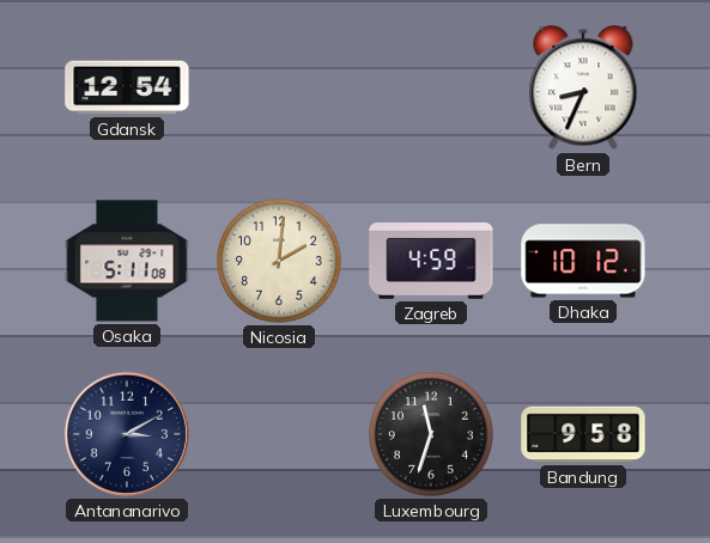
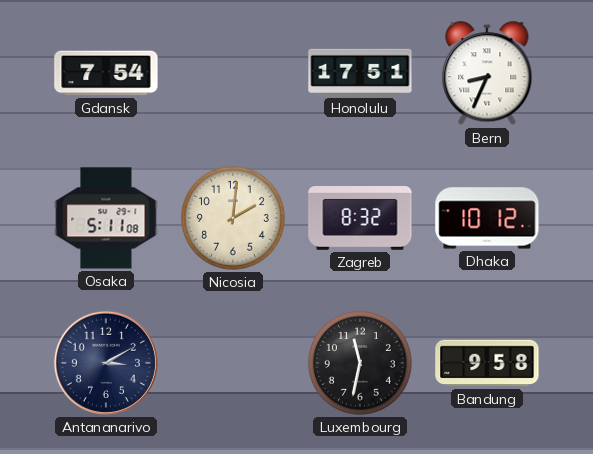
Gdansk: 12:54 -> 7:54 (106, 73)
Honolulu: none -> 17:51 (360, 72)
Zagreb: 4:59 -> 8:32 (360, 219)
Luxembourg: 11:33 -> 11:32 (361, 364)
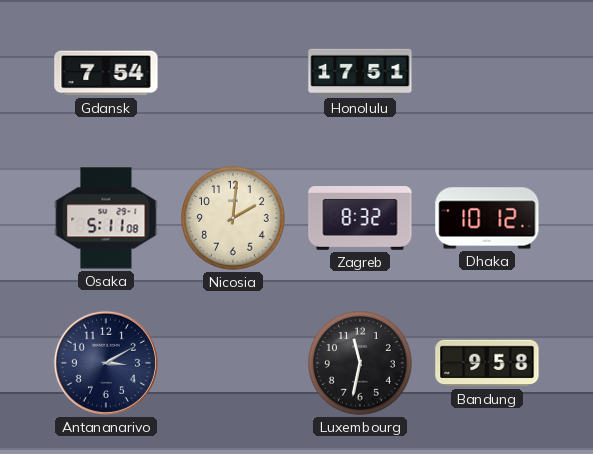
Bern: 8:34 -> none (487, 74)
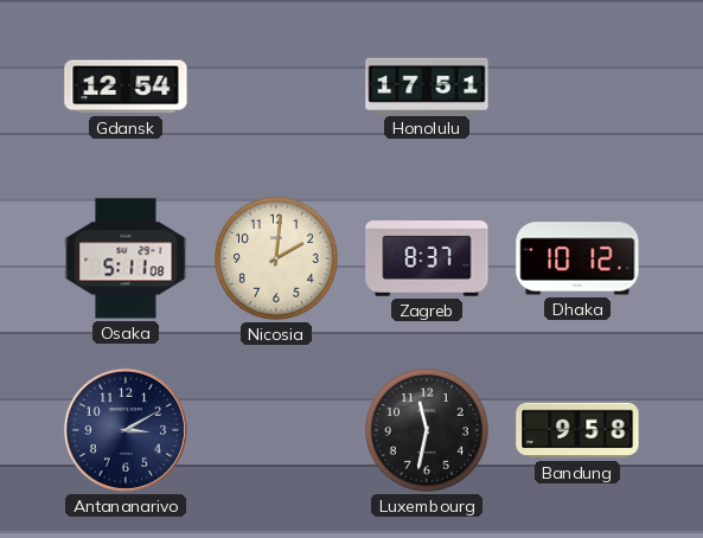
Gdansk: 7:54 -> 12:54 (126, 87)
Zagreb: 8:32 -> 8:37 (427, 260)
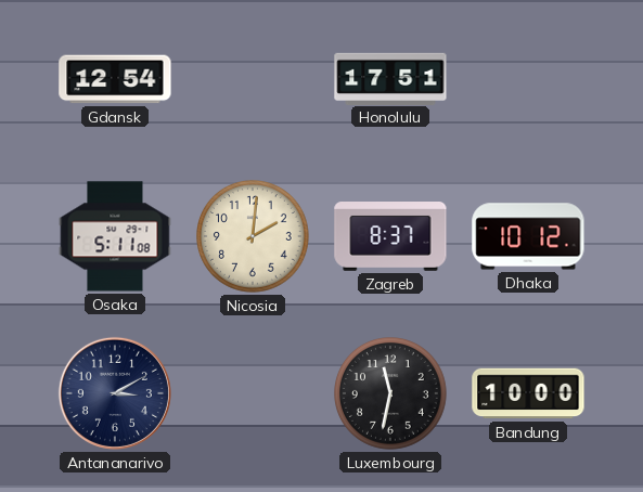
Bandung: 9:58 -> 10:00 (528, 393)
